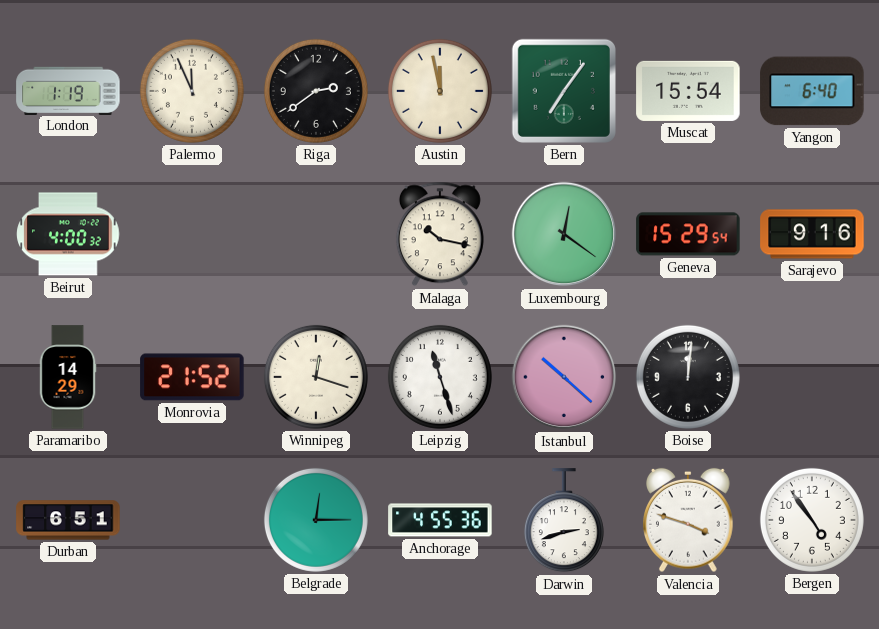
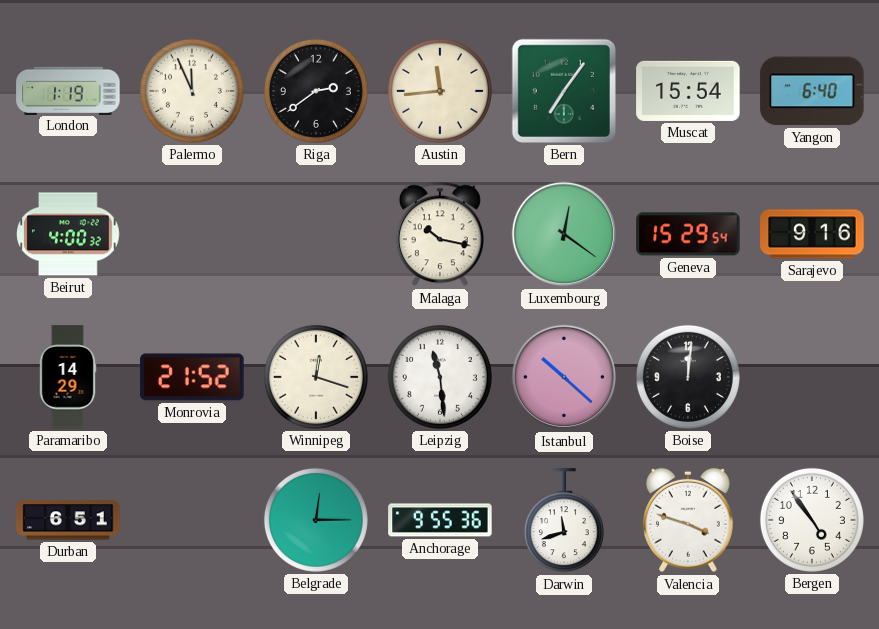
Austin: 11:58 -> 11:44 (440, 91)
Leipzig: 11:27 -> 11:29 (440, 377)
Anchorage: 4:55 -> 9:55 (440, 520)
Darwin: 2:42 -> 11:42 (564, 521)
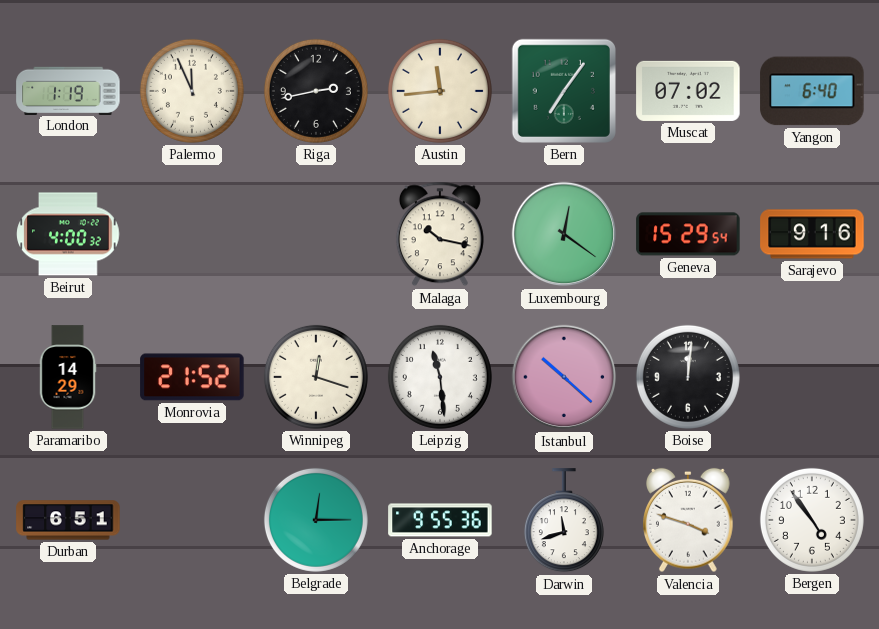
Riga: 2:39 -> 2:43 (316, 91)
Muscat: 15:54 -> 07:02 (688, 91)
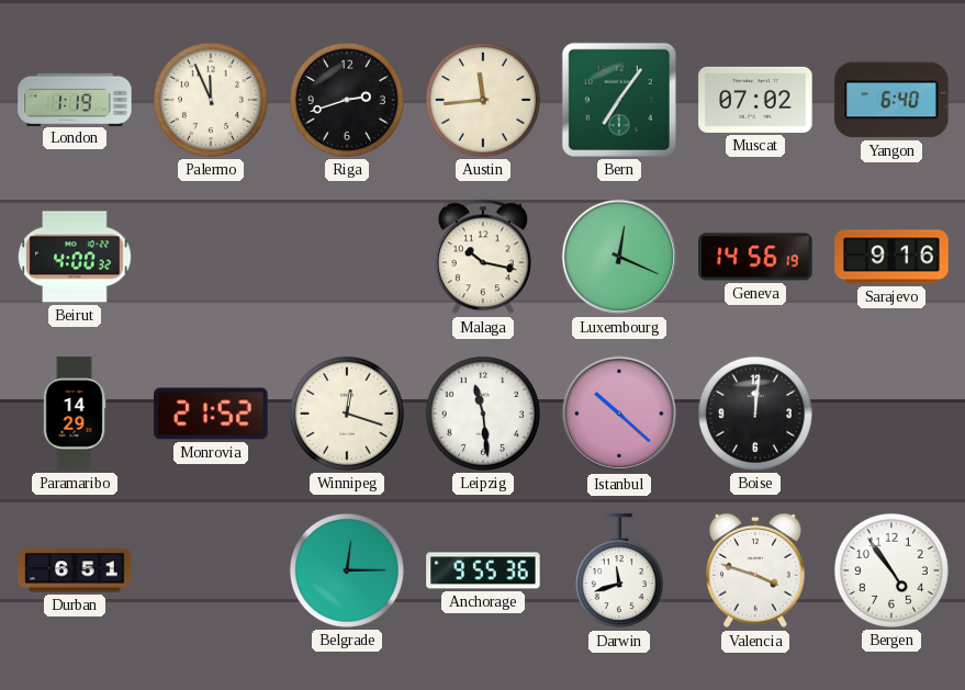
Riga: 2:43 -> 2:42 (347, 100)
Luxembourg: 12:21 -> 12:19 (619, 257)
Geneva: 15:29 -> 14:56 (755, 257)
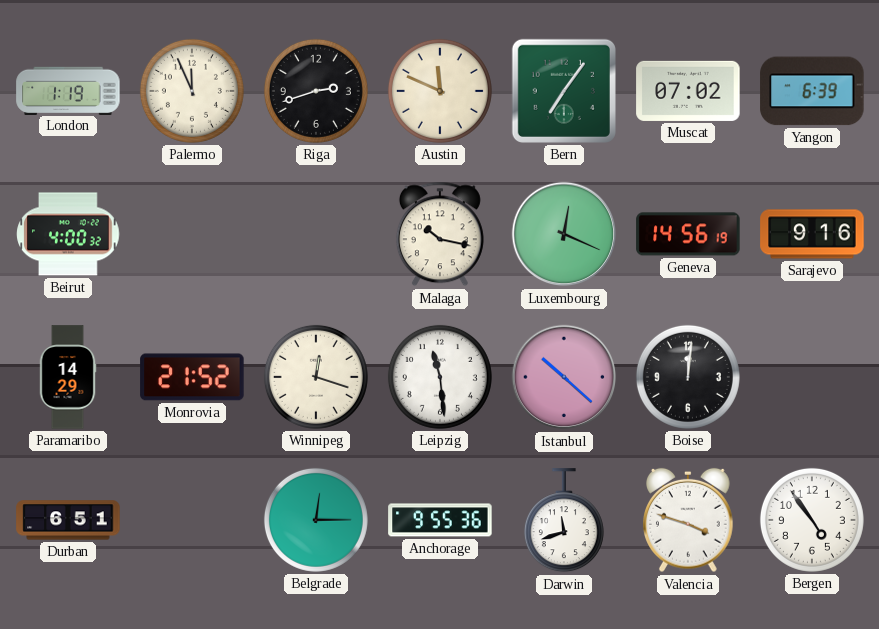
Austin: 11:44 -> 11:49 (440, 91)
Yangon: 6:40 -> 6:39 (812, 91)
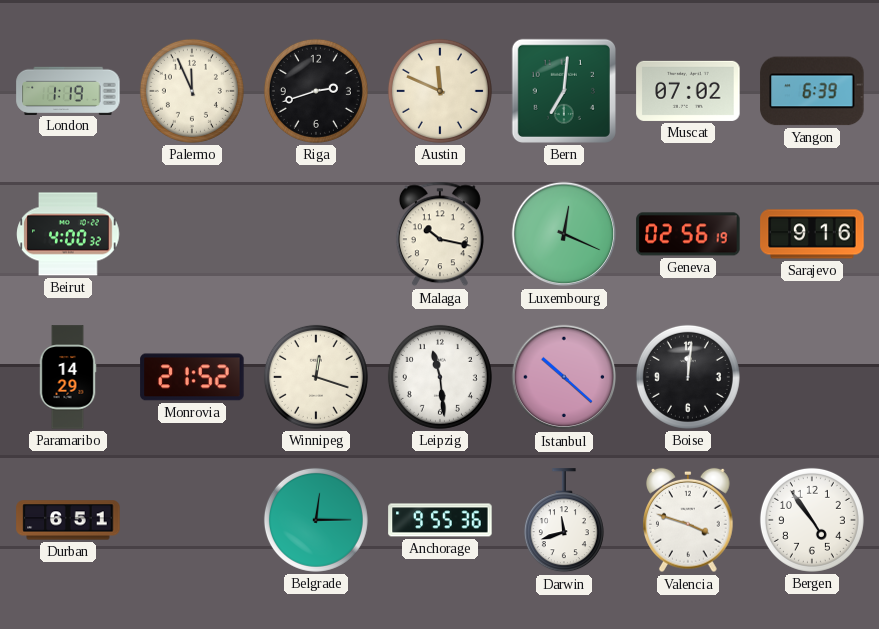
Bern: 7:06 -> 7:01 (564, 91)
Geneva: 14:56 -> 02:56 (688, 234)
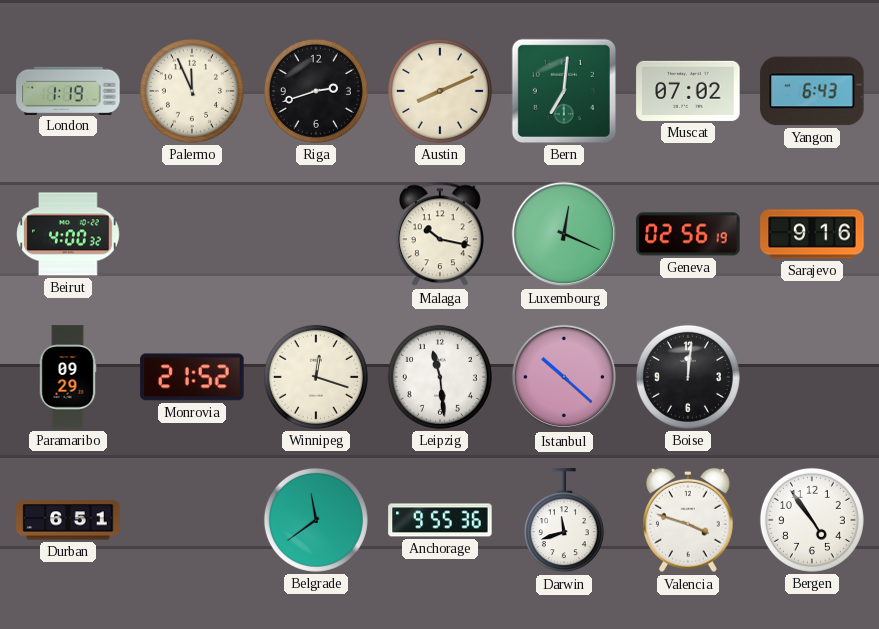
Austin: 11:49 -> 8:11 (440, 91)
Yangon: 6:39 -> 6:43 (812, 91)
Paramaribo: 14:29 -> 09:29 (68, 377)
Belgrade: 12:15 -> 11:39 (316, 520)
